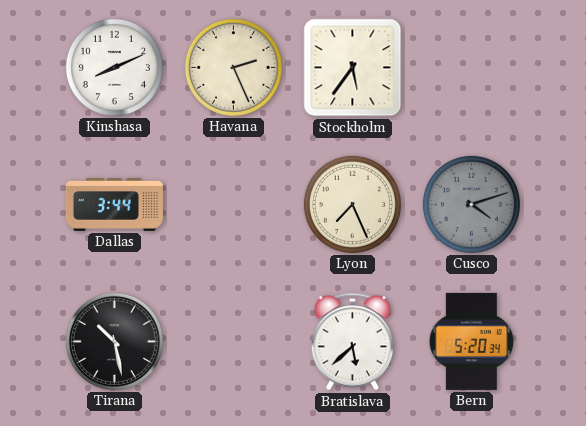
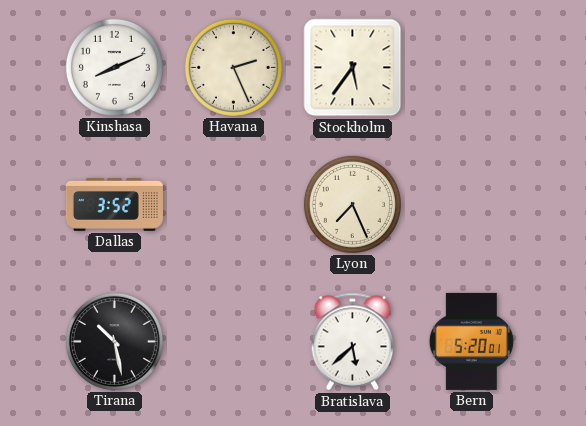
Dallas: 3:44 -> 3:52 (114, 205)
Cusco: 4:12 -> none (471, 204)
Bern: 5:20:34 -> 5:20:01 (471, 341)
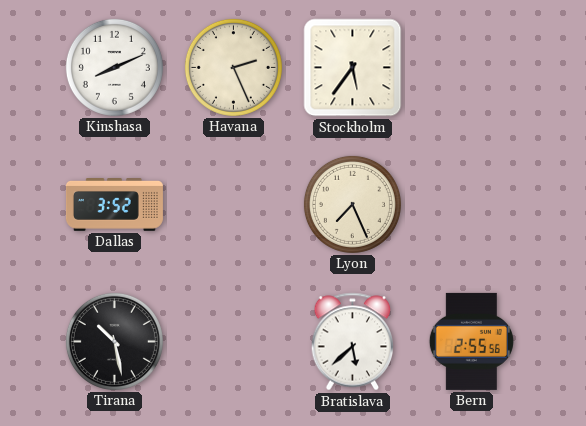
Bern: 5:20 -> 2:55 (471, 341)
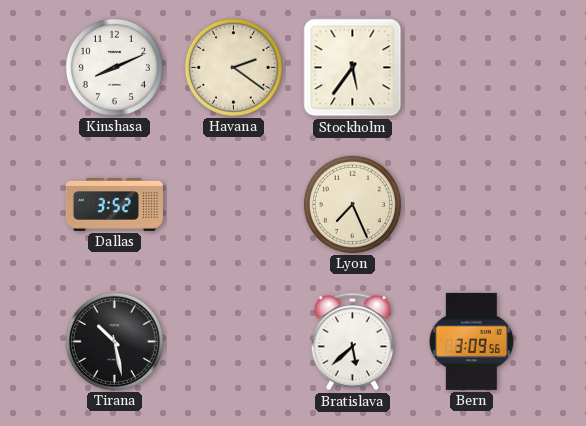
Havana: 2:26 -> 2:21 (233, 67)
Bern: 2:55 -> 3:09 (471, 341)
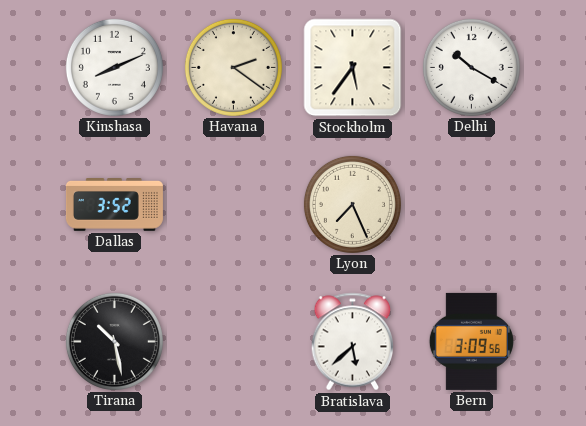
Delhi: none -> 10:20 (471, 67)
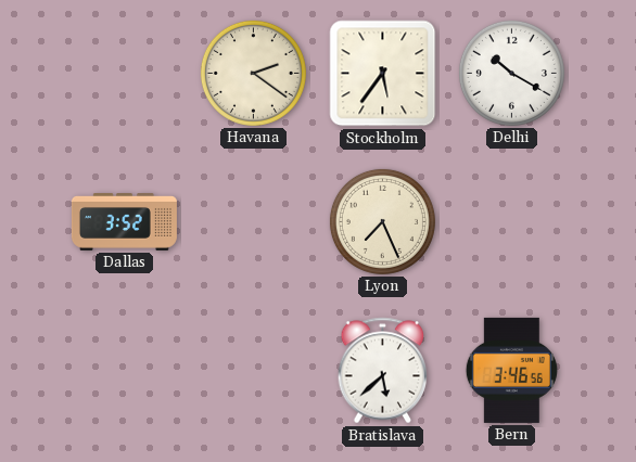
Kinshasa: 8:11 -> none (114, 67)
Tirana: 10:28 -> none (114, 341)
Bern: 3:09 -> 3:46 (511, 370)
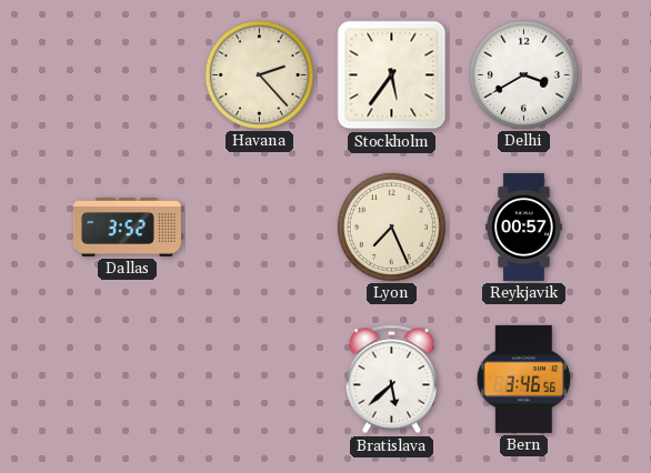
Havana: 2:21 -> 2:23 (259, 74)
Delhi: 10:20 -> 3:40 (523, 74)
Reykjavik: none -> 00:57 (524, 227)
